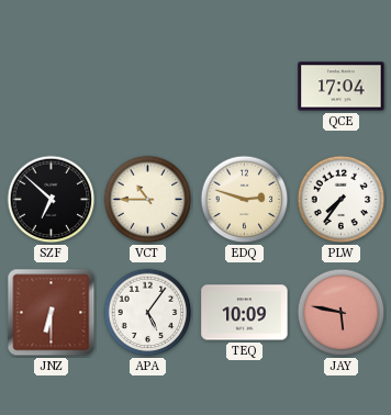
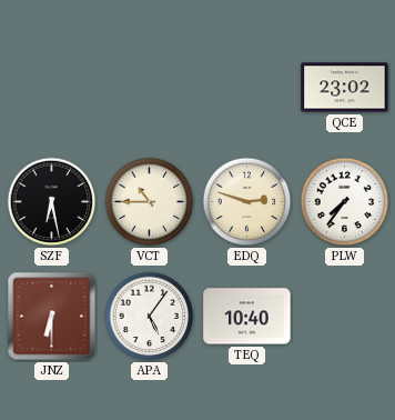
QCE: 17:04 -> 23:02 (345, 88)
SZF: 6:52 -> 6:28 (52, 202)
TEQ: 10:09 -> 10:40 (247, 317)
JAY: 5:47 -> none (342, 313)
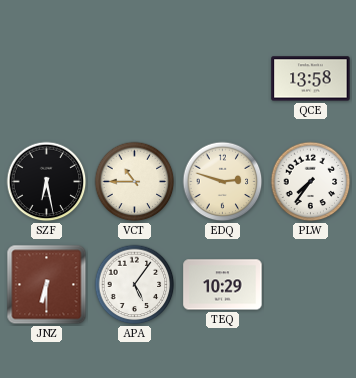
QCE: 23:02 -> 13:58 (311, 79)
TEQ: 10:40 -> 10:29 (223, 285)
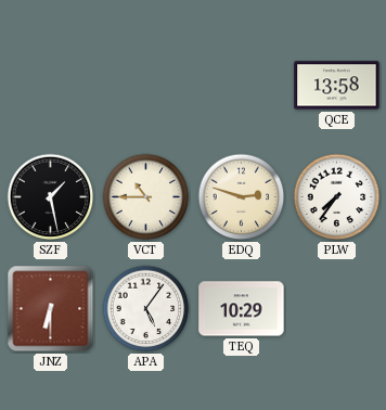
SZF: 6:28 -> 1:28 (51, 197)
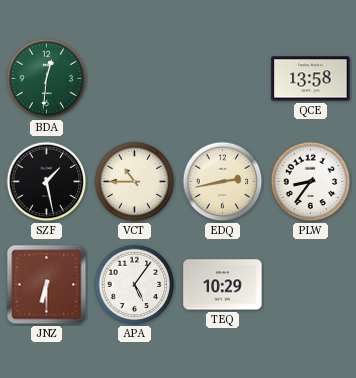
BDA: none -> 12:31 (47, 79)
EDQ: 2:48 -> 2:43 (223, 182)
PLW: 7:36 -> 8:36 (311, 182)
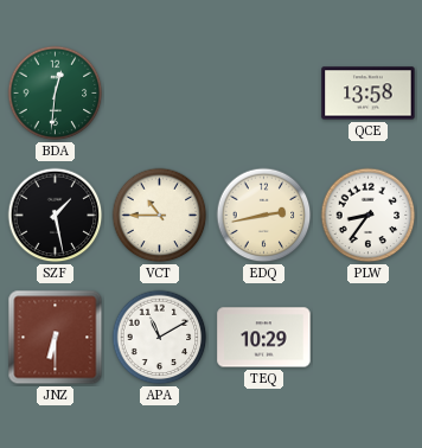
APA: 5:06 -> 11:10 (160, 338)
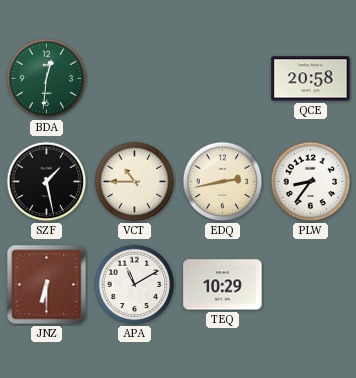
QCE: 13:58 -> 20:58 (311, 79)
